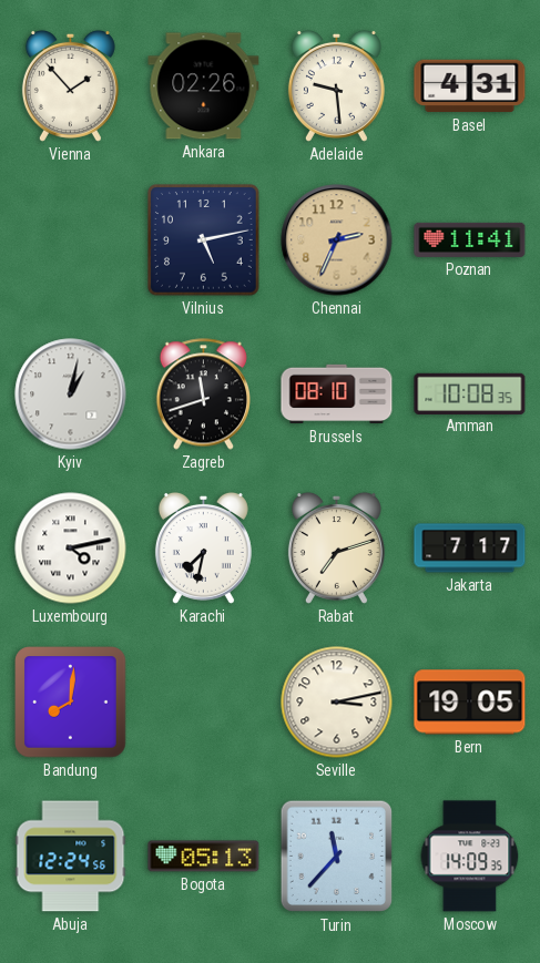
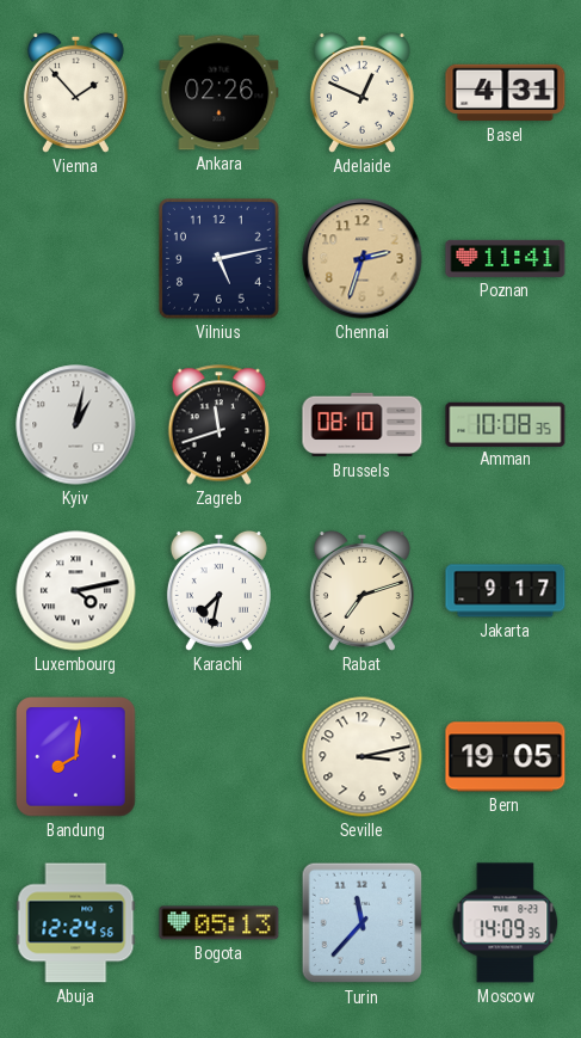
Adelaide: 9:29 -> 12:49 (361, 92)
Chennai: 2:34 -> 2:33 (363, 259)
Jakarta: 7:17 -> 9:17 (506, 591)
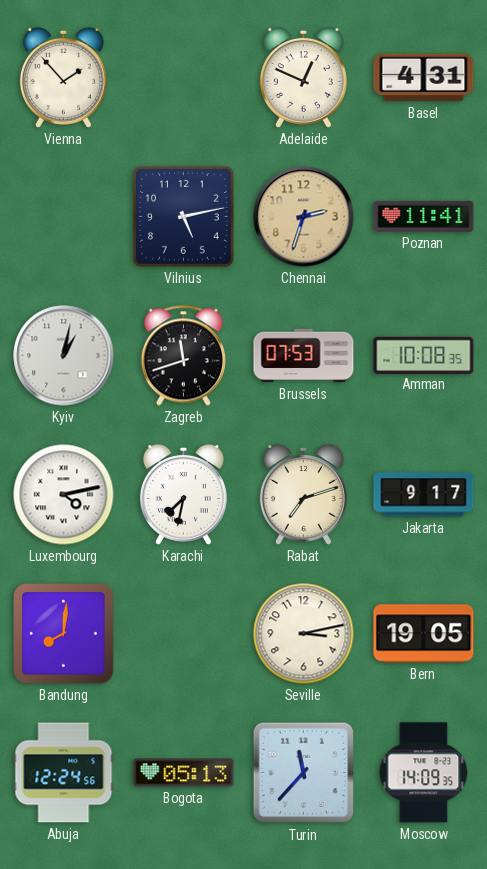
Ankara: 02:26 -> none (220, 93)
Brussels: 08:10 -> 07:53 (304, 356)
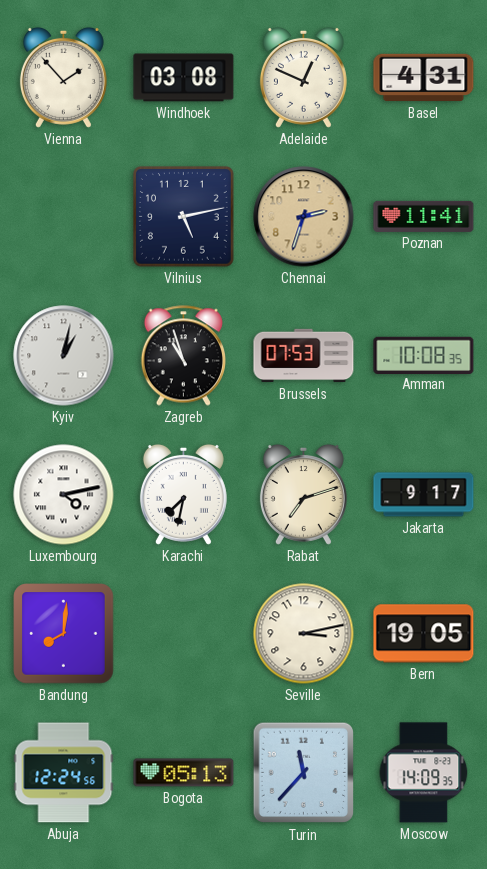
Windhoek: none -> 03:08 (184, 78)
Zagreb: 11:42 -> 10:57 (183, 356)
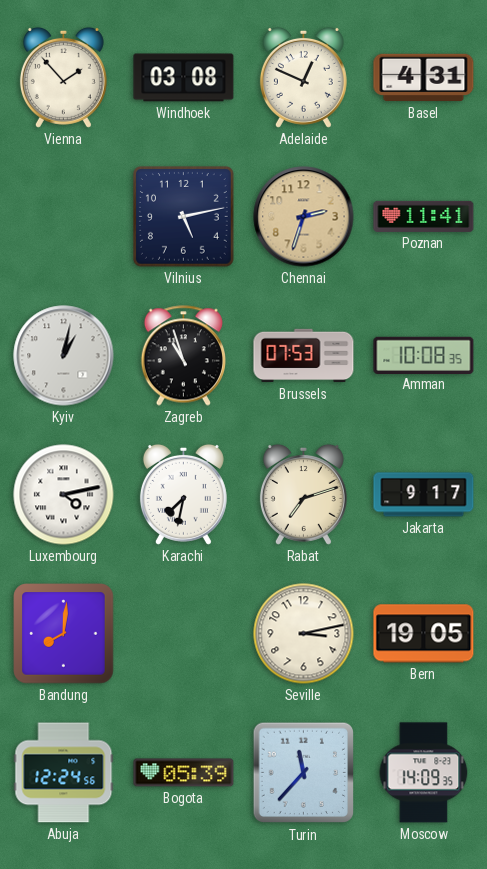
Bogota: 05:13 -> 05:39 (184, 773)
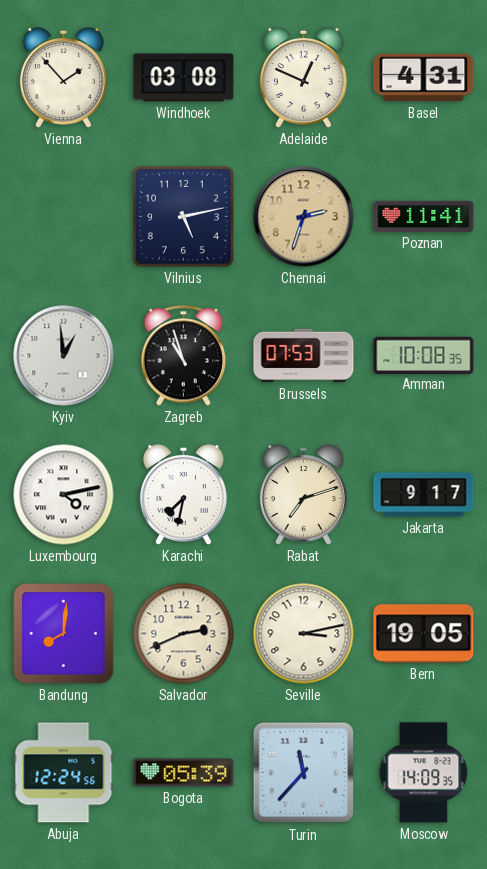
Kyiv: 1:02 -> 12:59 (64, 356)
Salvador: none -> 2:41 (184, 634)
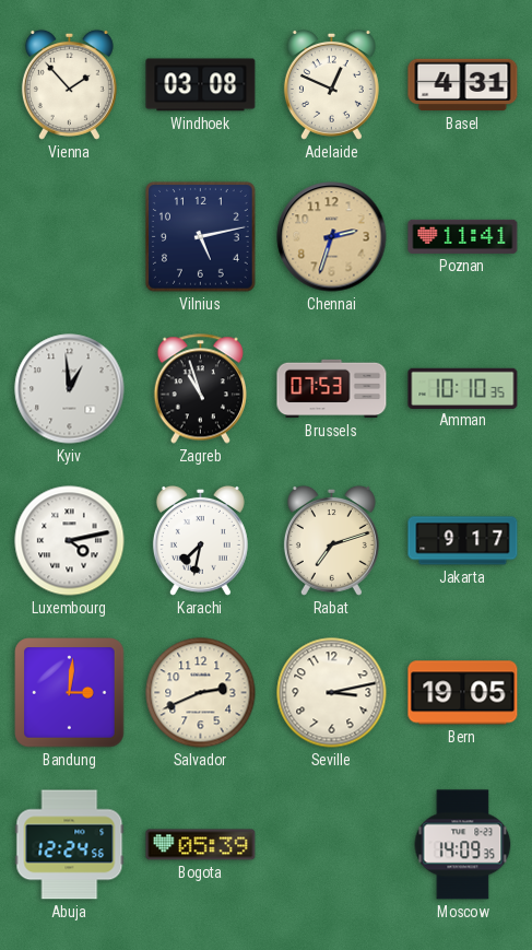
Amman: 10:08 -> 10:10 (463, 388)
Bandung: 8:01 -> 3:01 (70, 693)
Turin: 11:37 -> none (304, 773)
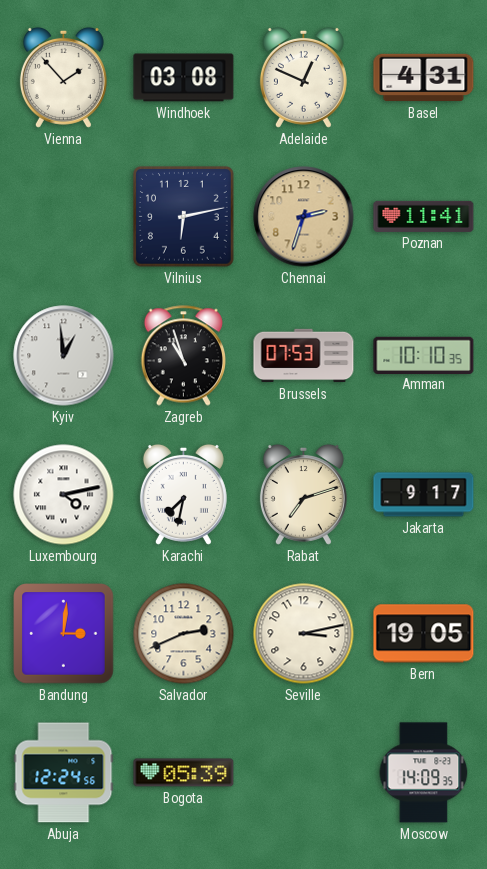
Vilnius: 5:13 -> 6:13 (184, 217)
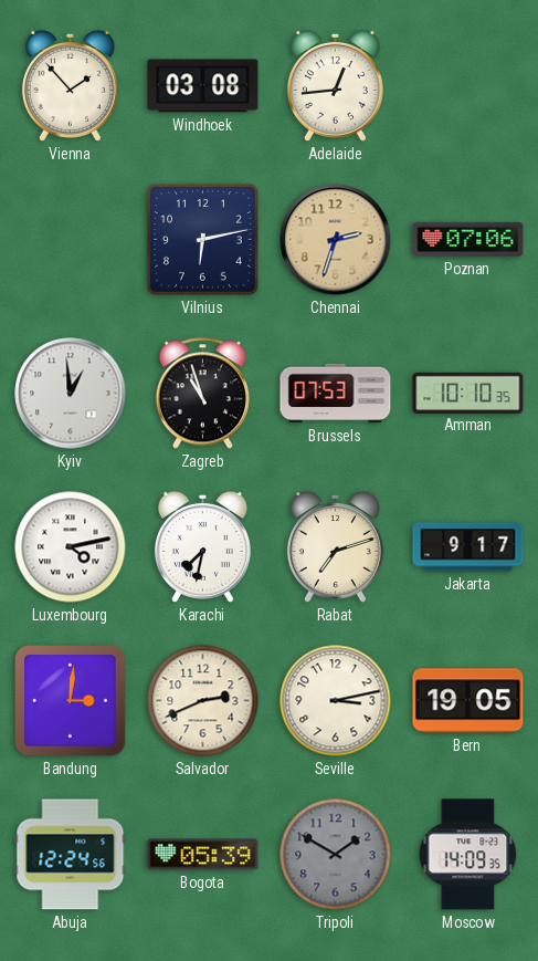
Adelaide: 12:49 -> 12:44 (335, 85)
Basel: 4:31 -> none (424, 78)
Poznan: 11:41 -> 07:06 (468, 239)
Tripoli: none -> 1:50 (336, 855)
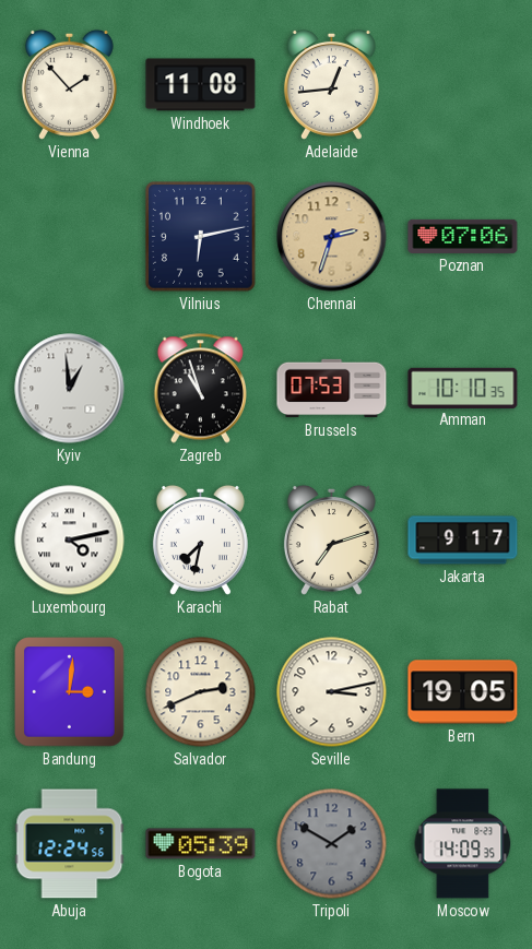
Windhoek: 03:08 -> 11:08 (201, 85)
